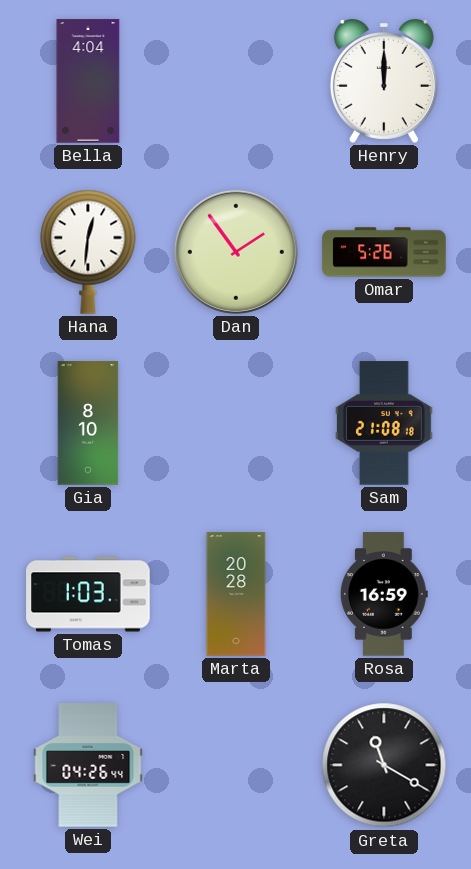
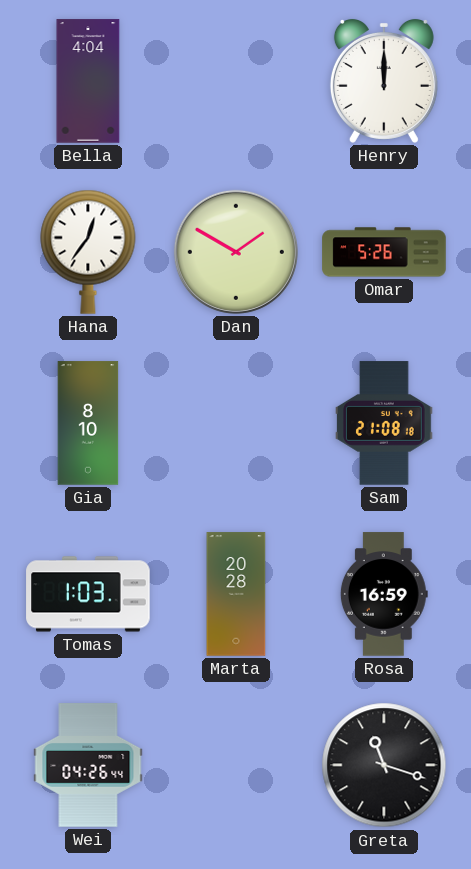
Hana: 12:31 -> 12:36 (88, 252)
Dan: 1:54 -> 1:50 (236, 252)
Greta: 11:20 -> 11:18 (384, 765)
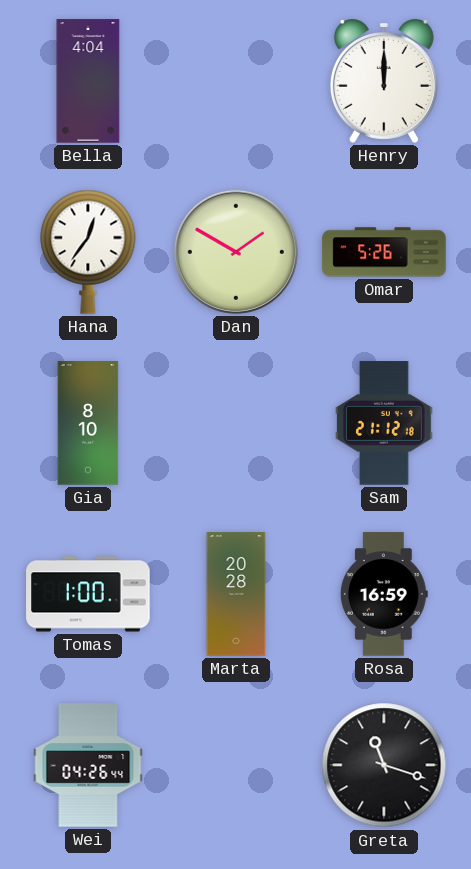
Sam: 21:08 -> 21:12 (385, 423)
Tomas: 1:03 -> 1:00 (88, 594)
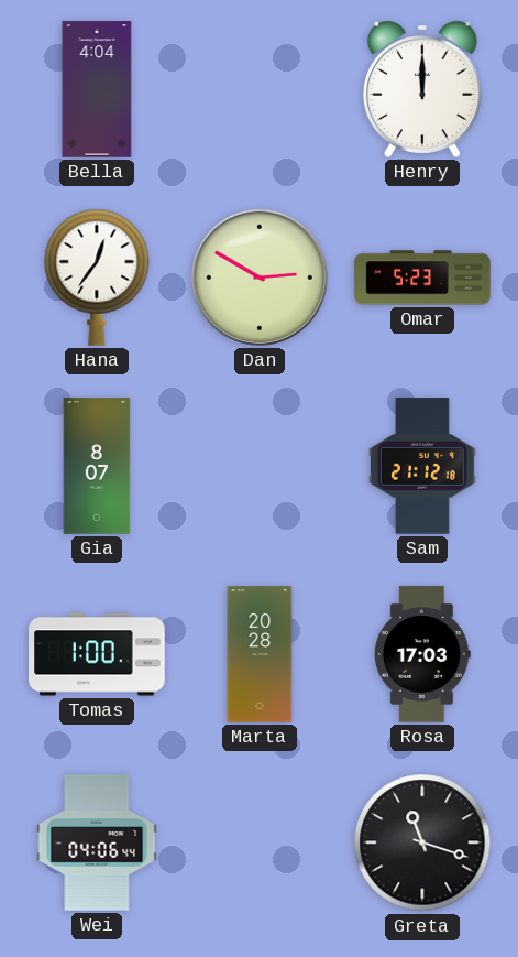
Dan: 1:50 -> 2:50 (260, 278)
Omar: 5:26 -> 5:23 (422, 278)
Gia: 8:10 -> 8:07 (97, 466)
Rosa: 16:59 -> 17:03 (422, 654)
Wei: 04:26 -> 04:06 (97, 842)
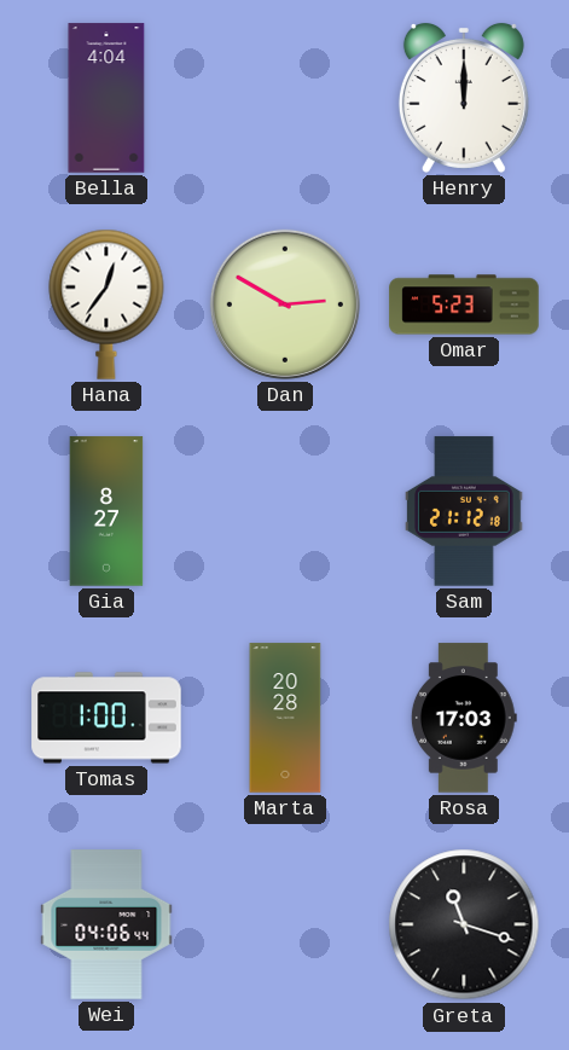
Gia: 8:07 -> 8:27 (106, 511)
